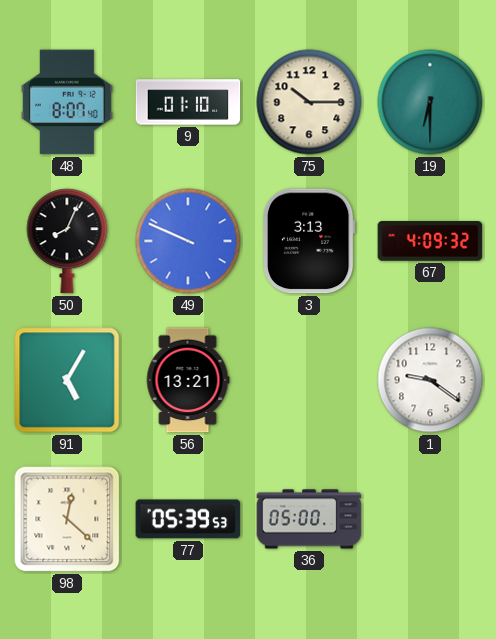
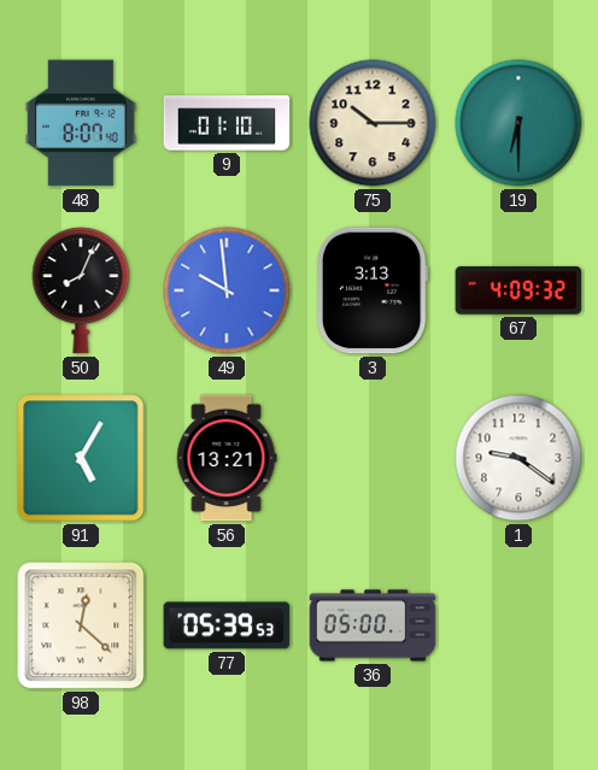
49: 9:49 -> 9:59 (227, 290)
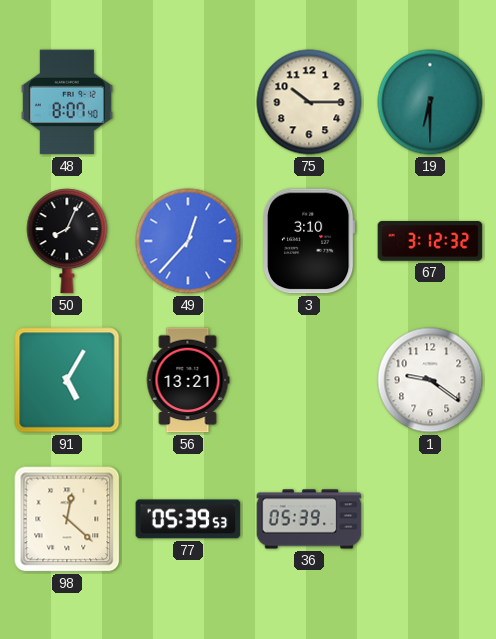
9: 01:10 -> none (227, 123)
49: 9:59 -> 12:37 (188, 241)
3: 3:13 -> 3:10 (310, 241)
67: 4:09 -> 3:12 (430, 241)
36: 05:00 -> 05:39 (309, 519)
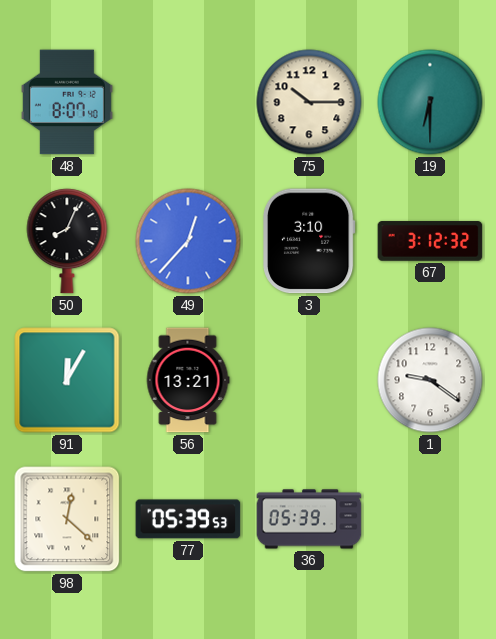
91: 5:05 -> 12:05 (67, 380)
